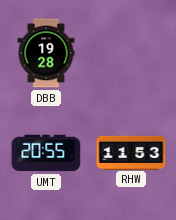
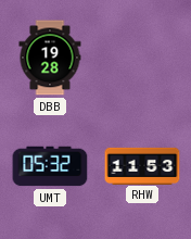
UMT: 20:55 -> 05:32 (50, 166)
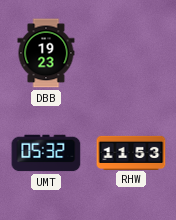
DBB: 19:28 -> 19:23 (46, 53)
